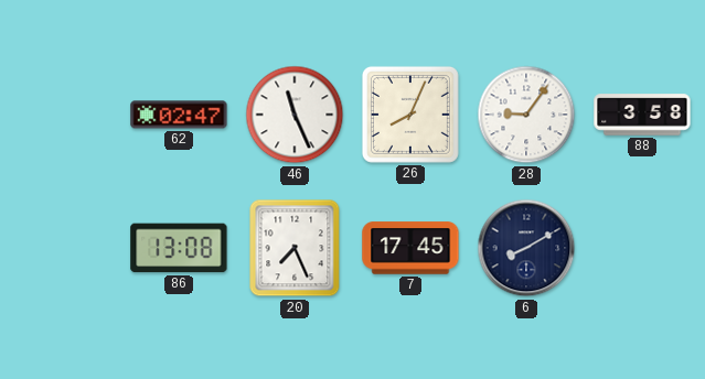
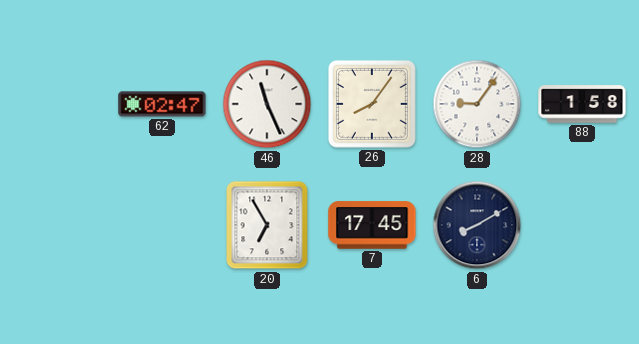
26: 8:04 -> 8:06 (372, 104)
88: 3:58 -> 1:58 (582, 104)
86: 13:08 -> none (179, 248)
20: 7:26 -> 6:55 (267, 225)
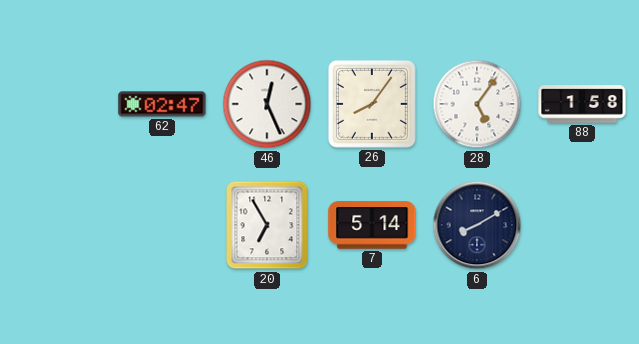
46: 11:26 -> 12:26 (267, 104)
28: 9:06 -> 5:06 (477, 104)
7: 17:45 -> 5:14 (372, 225)
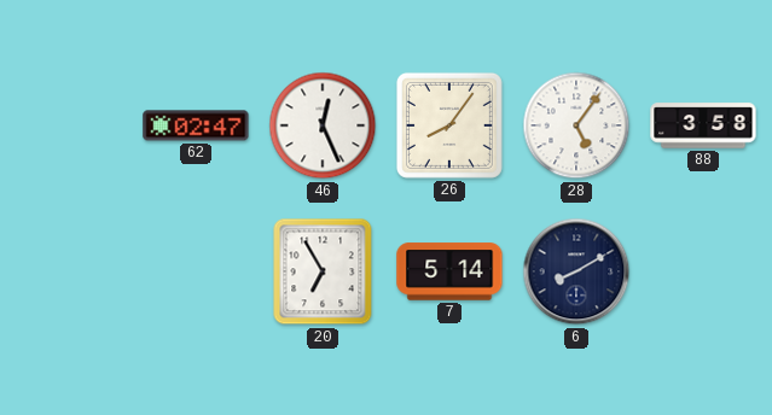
88: 1:58 -> 3:58 (703, 125)
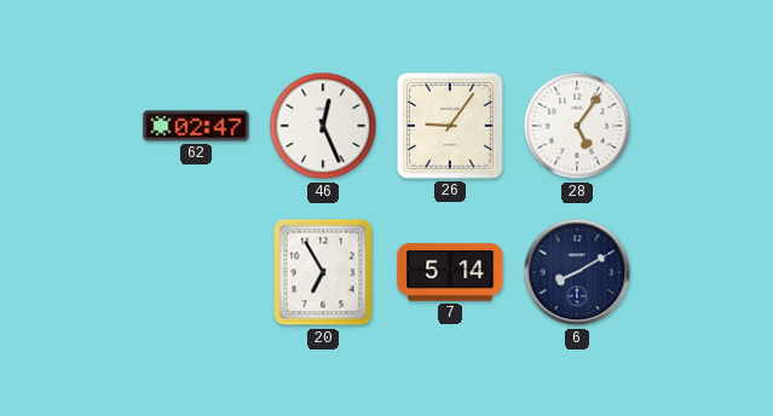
26: 8:06 -> 9:06 (450, 126)
88: 3:58 -> none (703, 125)
